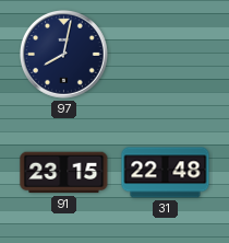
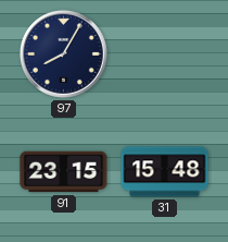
97: 8:02 -> 8:05 (64, 55)
31: 22:48 -> 15:48 (165, 172)
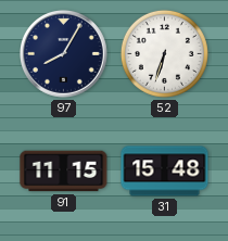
52: none -> 6:33 (164, 53)
91: 23:15 -> 11:15 (64, 172)
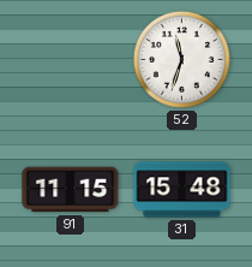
97: 8:05 -> none (64, 54)
52: 6:33 -> 11:33 (181, 59)
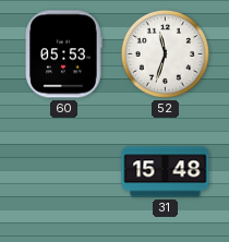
60: none -> 05:53 (63, 55)
91: 11:15 -> none (71, 190)
